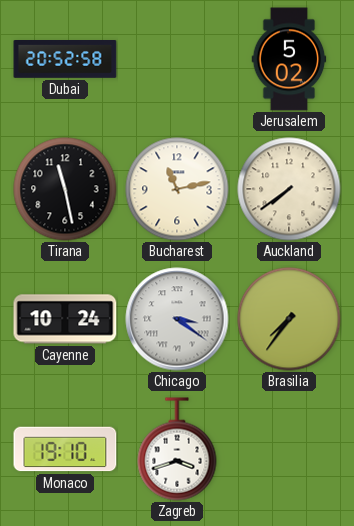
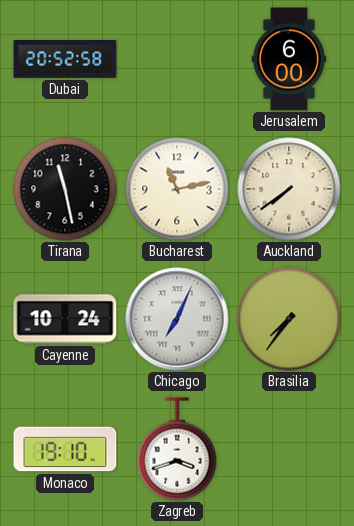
Jerusalem: 5:02 -> 6:00 (289, 59)
Chicago: 3:21 -> 7:04 (177, 319)
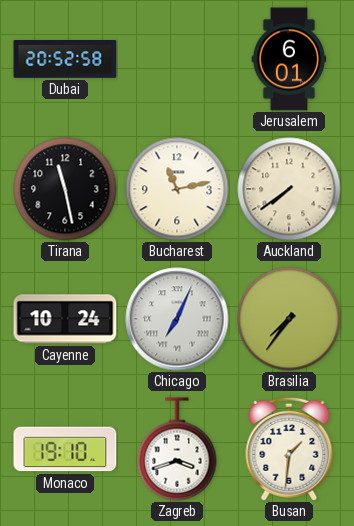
Jerusalem: 6:00 -> 6:01 (289, 59)
Busan: none -> 1:31 (289, 449)
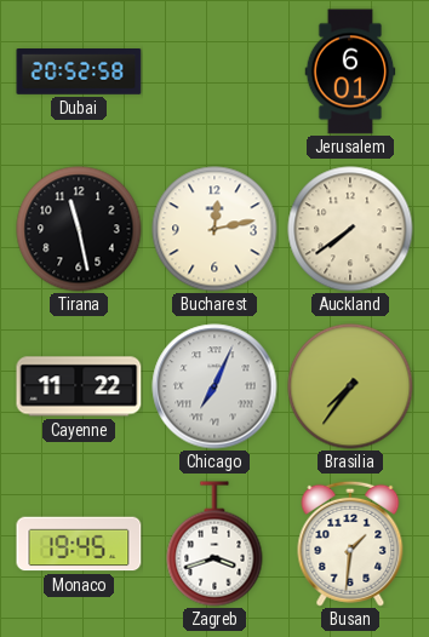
Bucharest: 11:13 -> 12:13 (215, 229)
Cayenne: 10:24 -> 11:22 (79, 386)
Monaco: 19:10 -> 19:45 (79, 544)
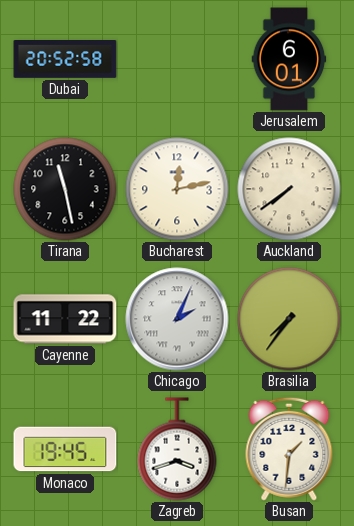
Chicago: 7:04 -> 2:04 (177, 319)
